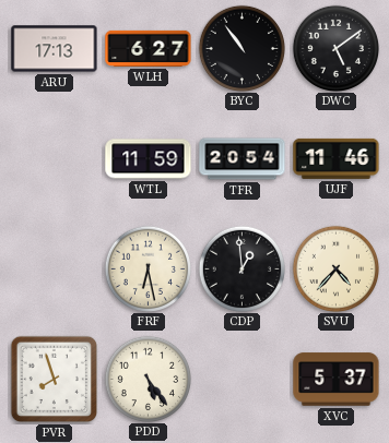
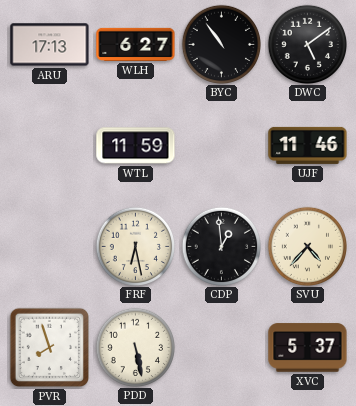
TFR: 20:54 -> none (243, 159)
PDD: 5:24 -> 5:28 (135, 347)
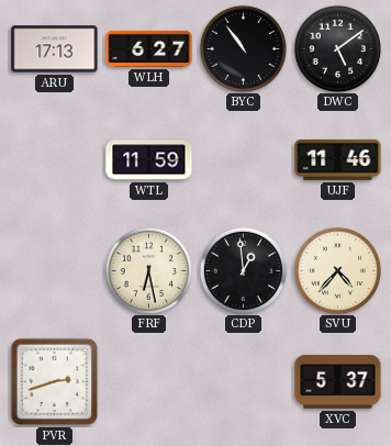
PVR: 7:57 -> 2:42 (55, 382)
PDD: 5:28 -> none (135, 347)
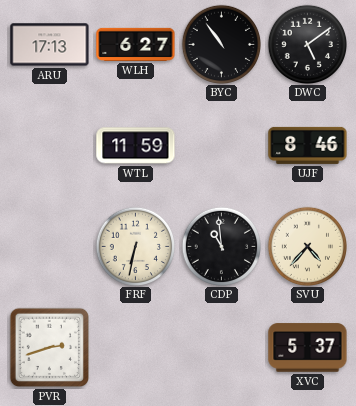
UJF: 11:46 -> 8:46 (308, 145)
FRF: 6:28 -> 6:32 (135, 246)
CDP: 12:59 -> 10:59 (221, 246)
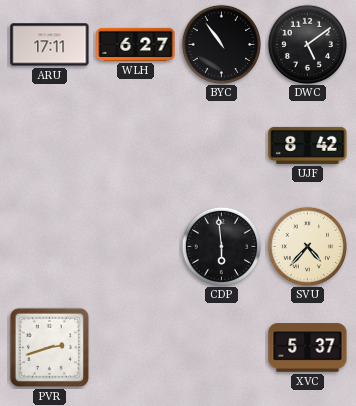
ARU: 17:13 -> 17:11 (50, 45)
WTL: 11:59 -> none (136, 146)
UJF: 8:46 -> 8:42 (308, 145)
FRF: 6:32 -> none (135, 246)
CDP: 10:59 -> 5:59 (221, 246)
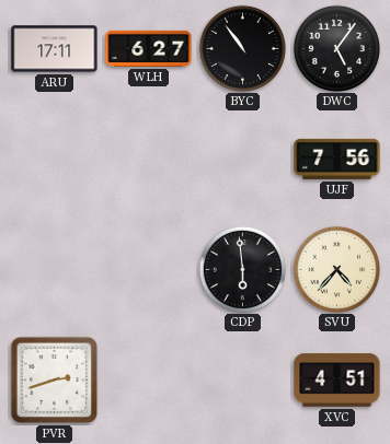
DWC: 5:09 -> 5:06 (336, 48)
UJF: 8:42 -> 7:56 (337, 159)
XVC: 5:37 -> 4:51 (337, 381)
